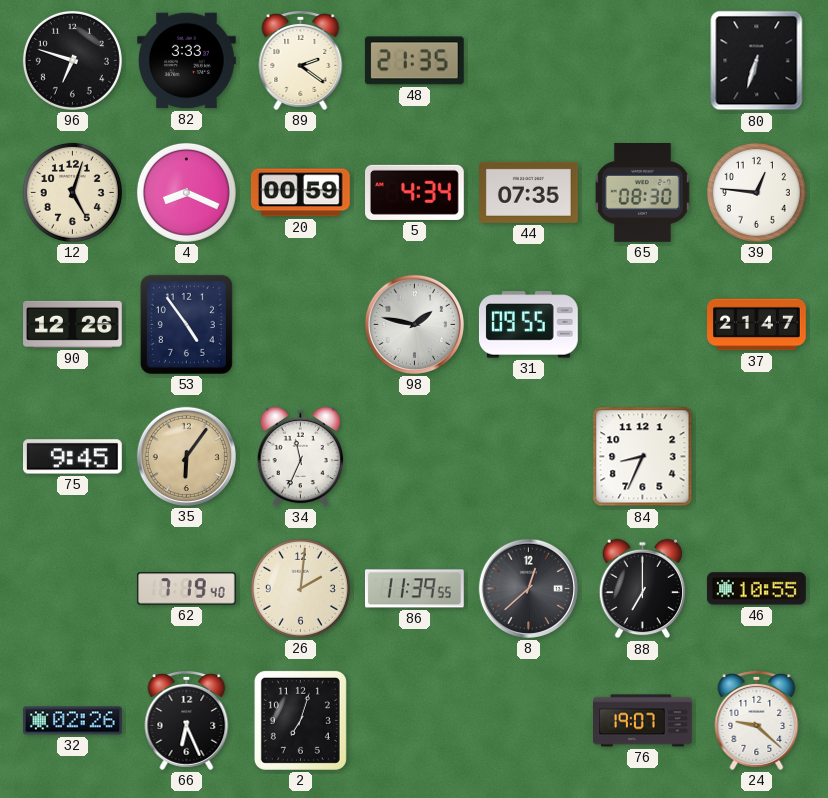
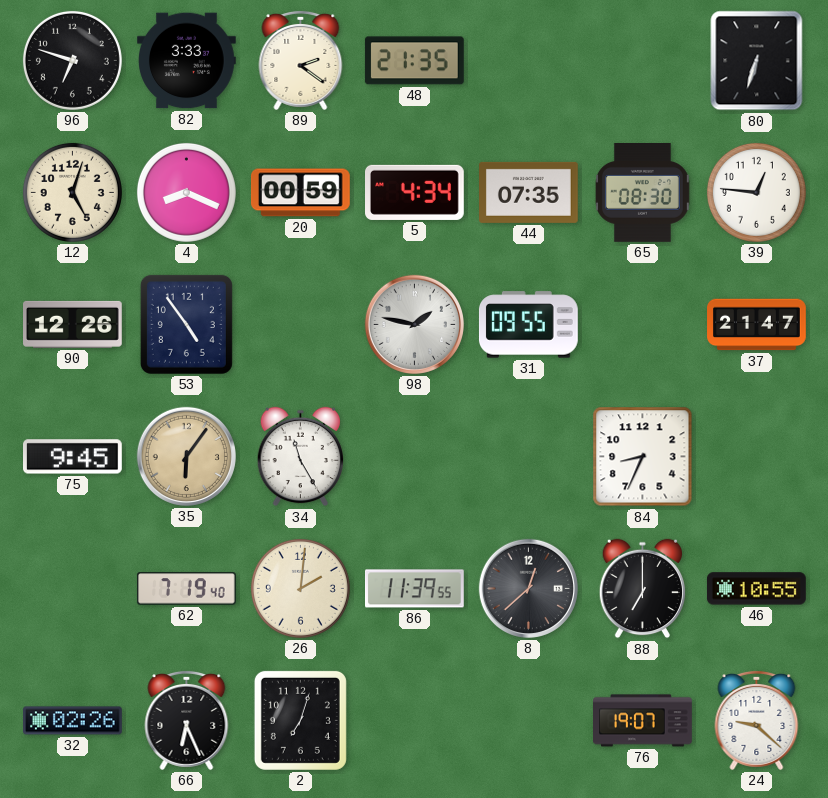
34: 11:34 -> 11:25 (300, 457)
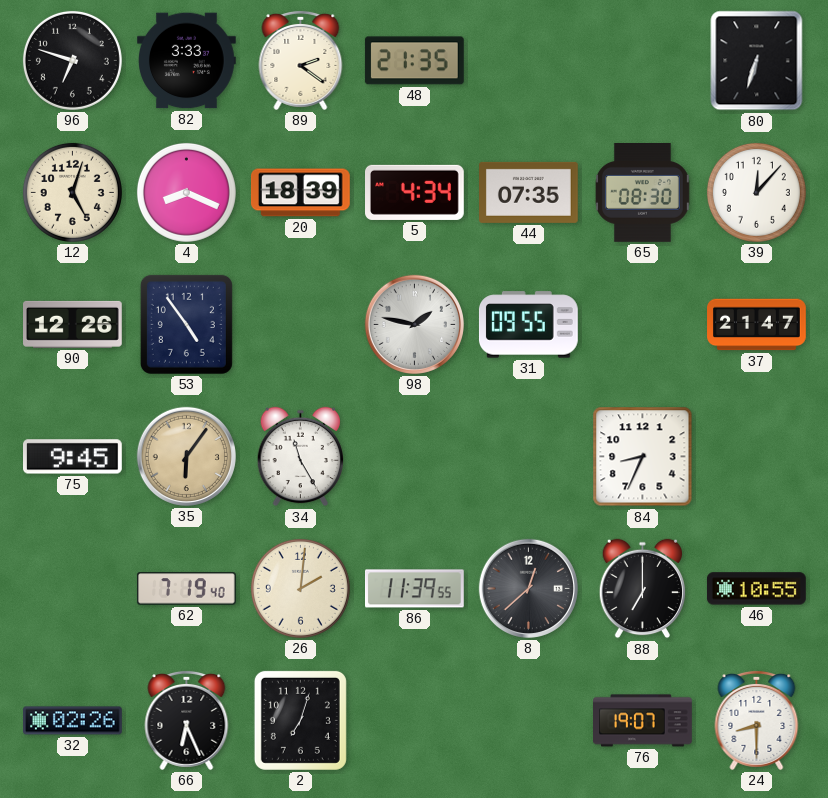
20: 00:59 -> 18:39 (300, 193)
39: 12:46 -> 12:07 (756, 192)
24: 9:22 -> 8:30 (757, 720)
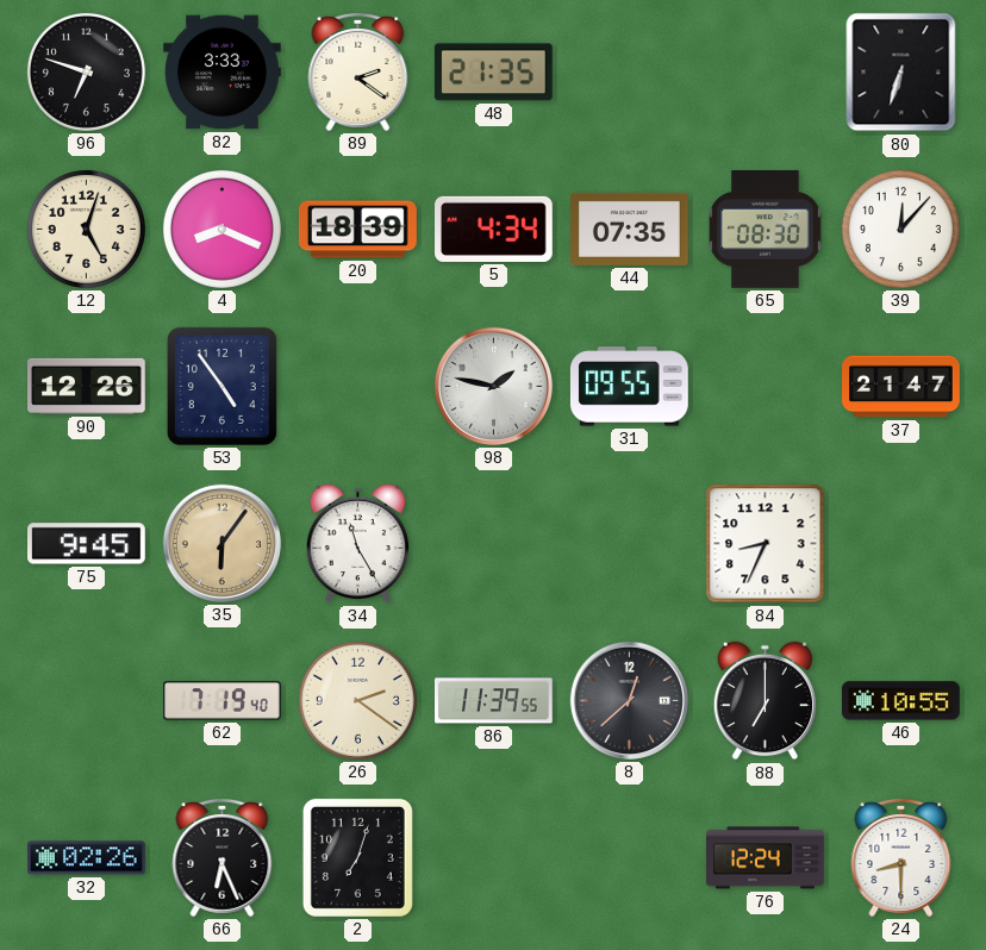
26: 2:01 -> 2:21 (357, 700)
76: 19:07 -> 12:24 (766, 858)
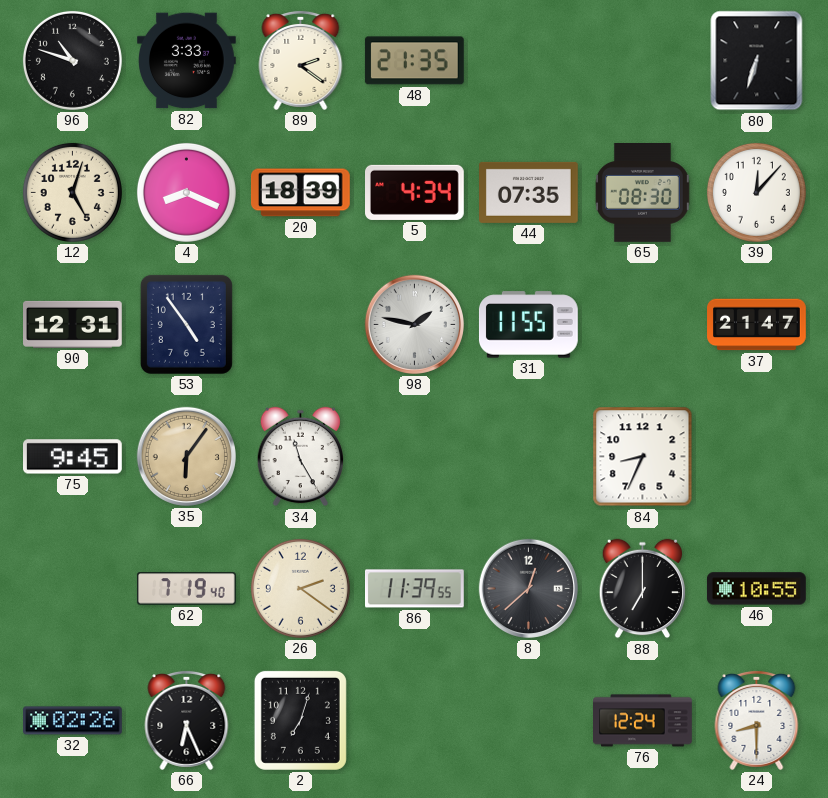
96: 6:48 -> 10:48 (72, 60)
90: 12:26 -> 12:31 (73, 324)
31: 09:55 -> 11:55 (529, 325)
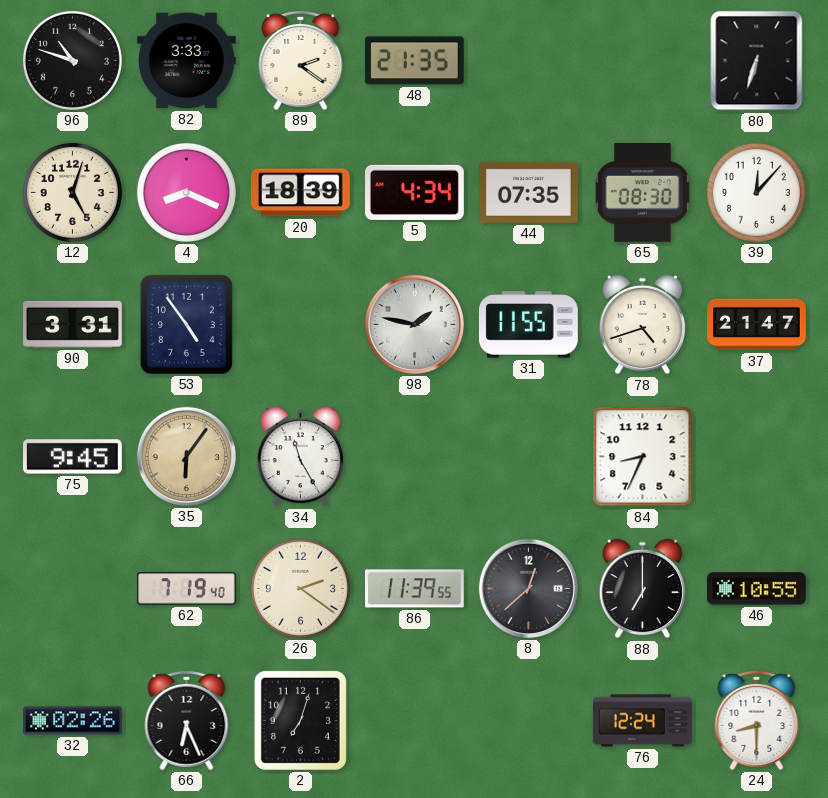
90: 12:31 -> 3:31 (73, 324)
78: none -> 4:42 (642, 325)
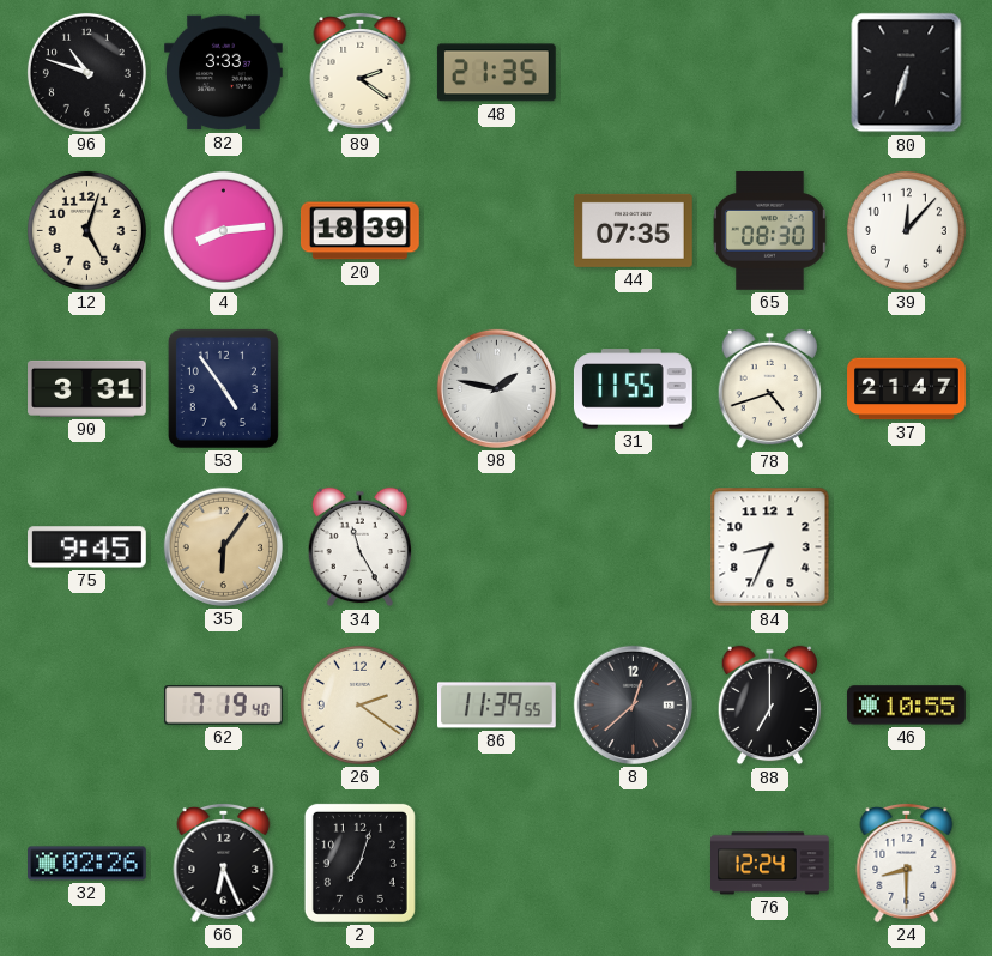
4: 8:19 -> 8:14 (223, 230)
5: 4:34 -> none (415, 192)
